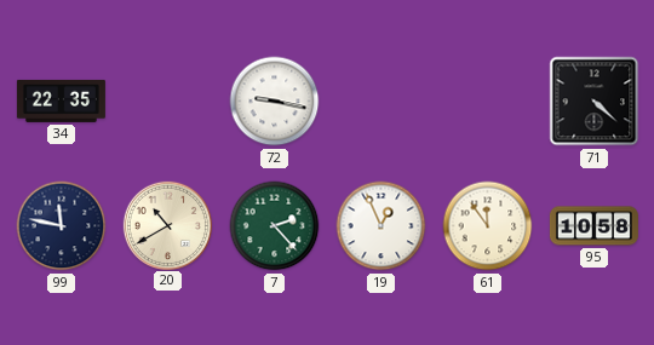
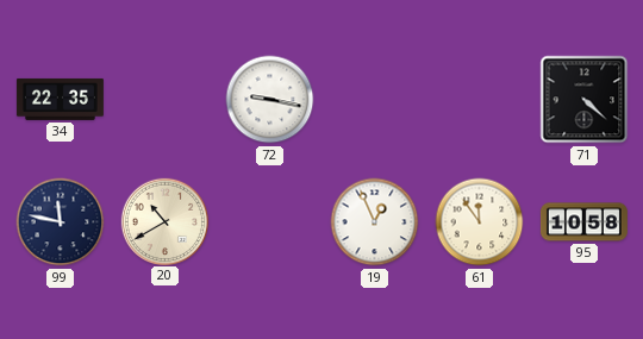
7: 2:23 -> none (275, 226)
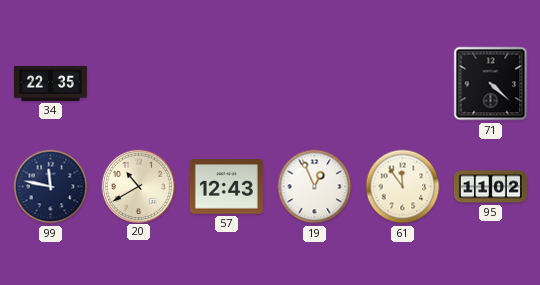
72: 9:17 -> none (270, 100)
57: none -> 12:43 (226, 187)
95: 10:58 -> 11:02 (490, 187)
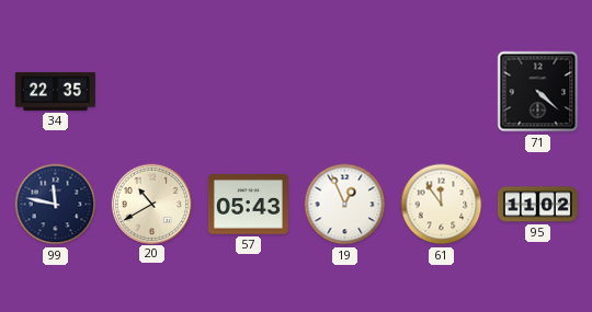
57: 12:43 -> 05:43 (248, 205)
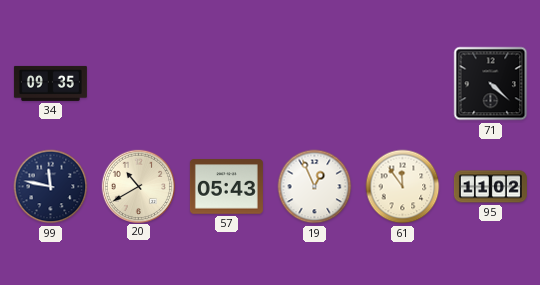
34: 22:35 -> 09:35 (50, 83)
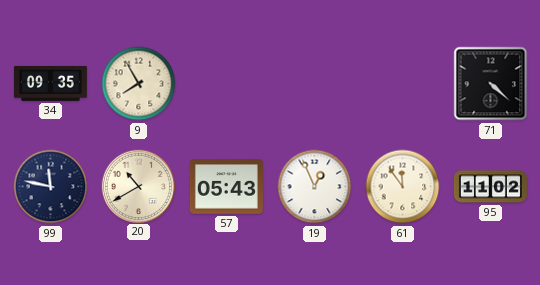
9: none -> 7:55 (139, 84)
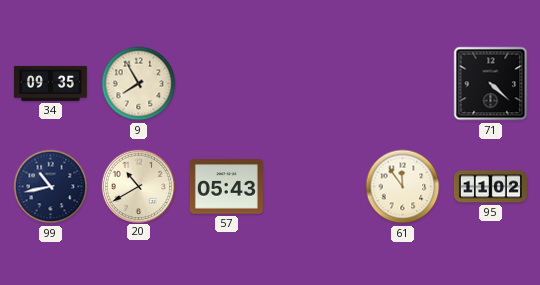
99: 11:47 -> 10:43 (51, 187)
19: 12:56 -> none (315, 187)
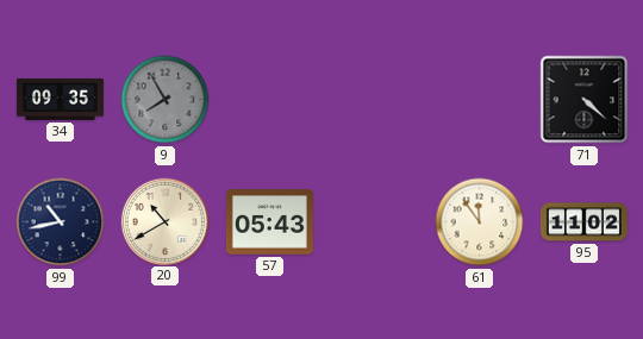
9 dial: cream -> grey (166, 100)
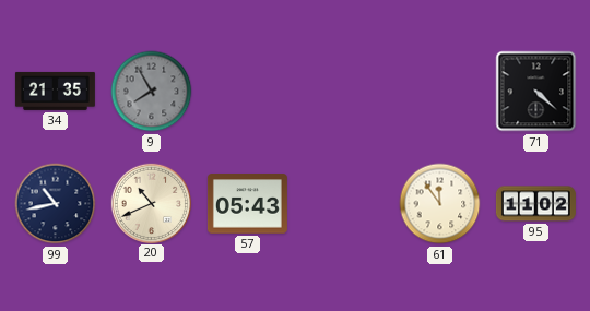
34: 09:35 -> 21:35 (55, 91)
20: 10:40 -> 10:41 (151, 203)
